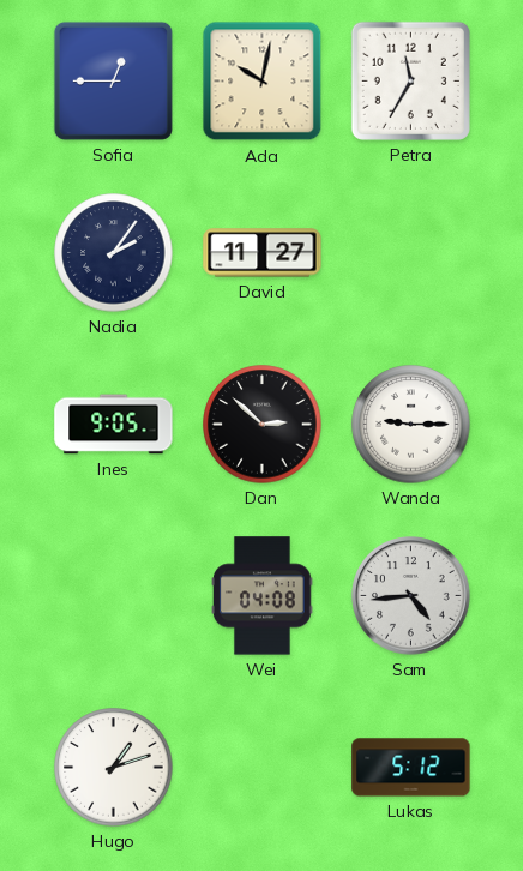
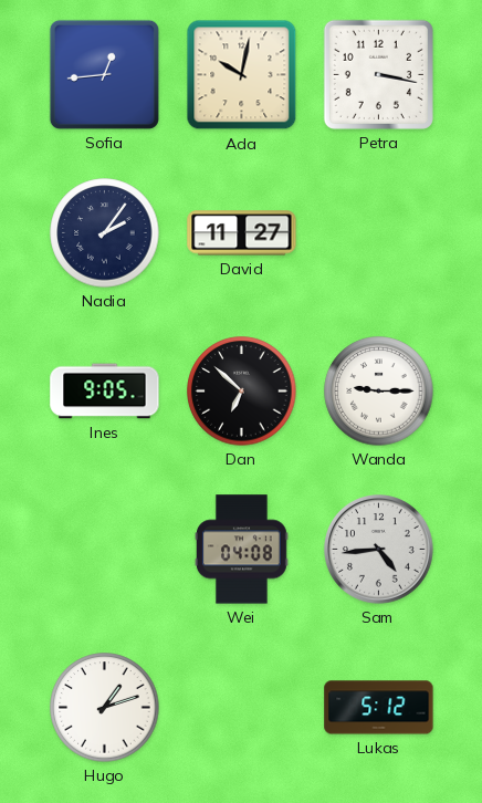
Sofia: 12:45 -> 12:44 (104, 74)
Petra: 11:35 -> 3:17 (378, 74)
Dan: 2:52 -> 6:52 (242, 392)
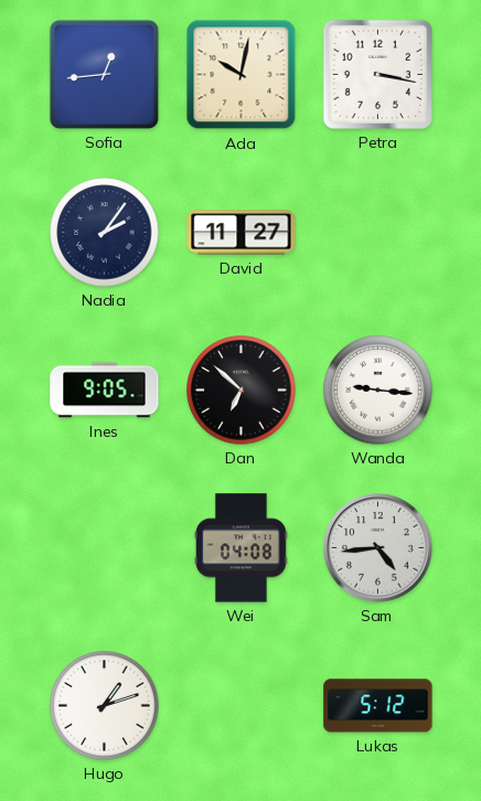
Wanda: 9:15 -> 9:16 (378, 391)
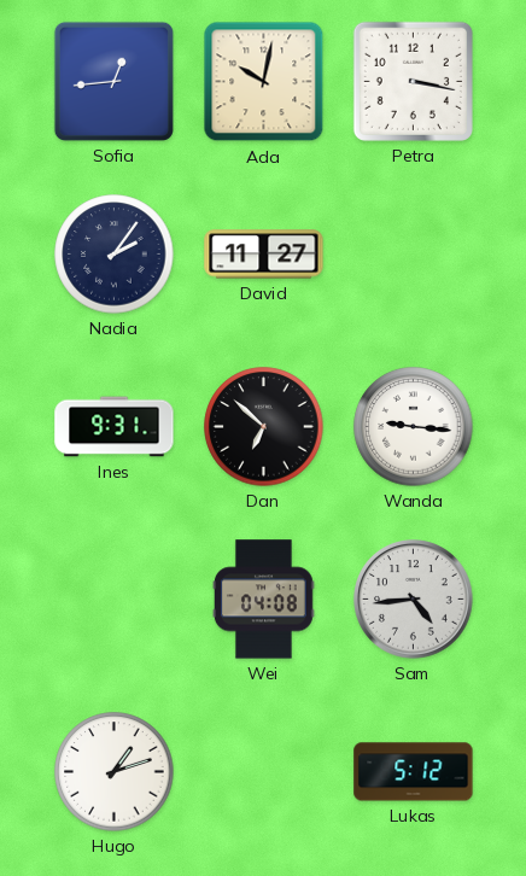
Ines: 9:05 -> 9:31 (115, 427)
